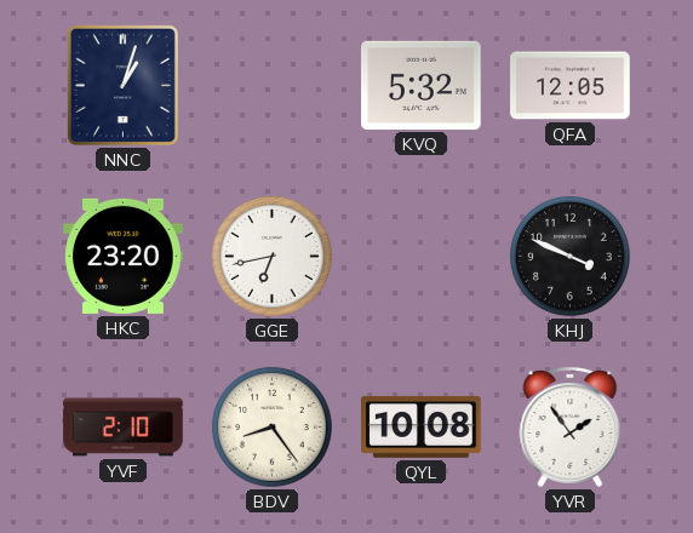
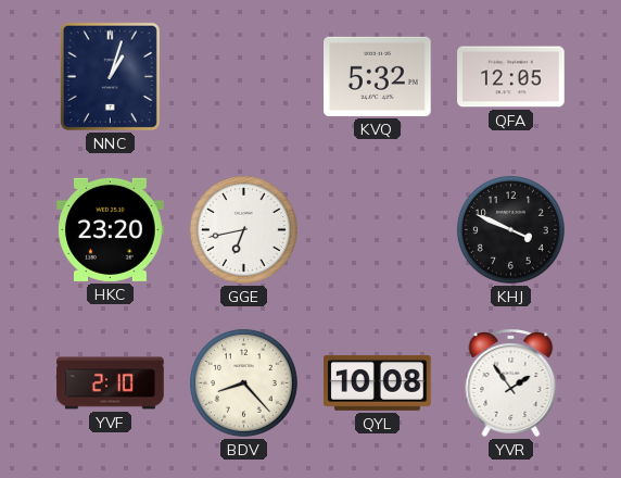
BDV: 8:24 -> 8:23 (243, 382)
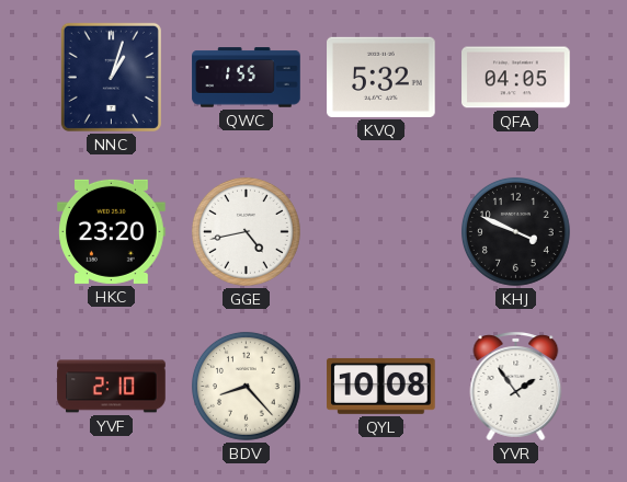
QWC: none -> 1:55 (247, 78)
QFA: 12:05 -> 04:05 (516, 78)
GGE: 6:43 -> 4:43 (246, 231)
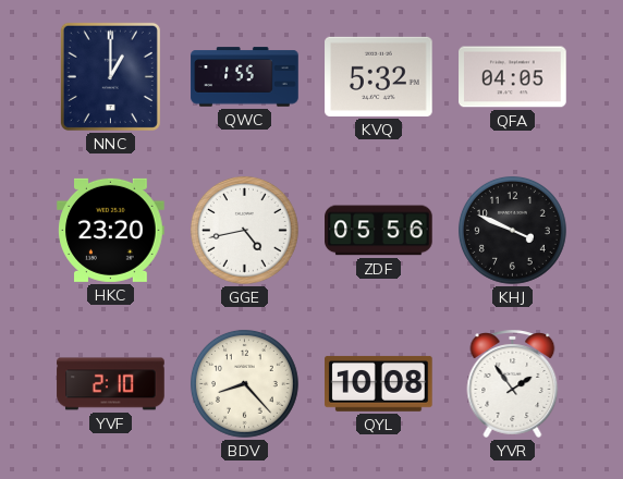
NNC: 1:03 -> 1:00 (110, 76)
ZDF: none -> 05:56 (379, 231)
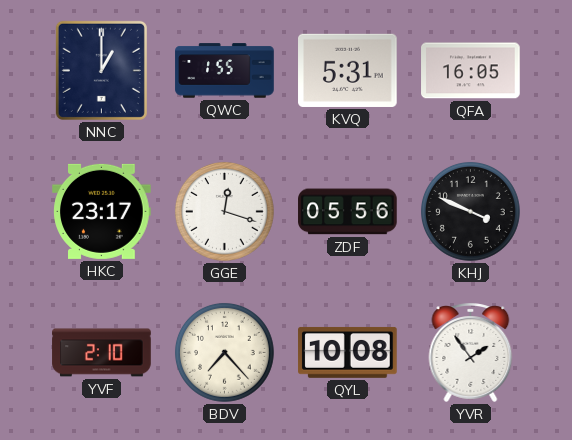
KVQ: 5:32 -> 5:31 (348, 70)
QFA: 04:05 -> 16:05 (471, 71)
HKC: 23:20 -> 23:17 (102, 211)
GGE: 4:43 -> 12:18 (224, 211)
BDV: 8:23 -> 7:23 (224, 352)
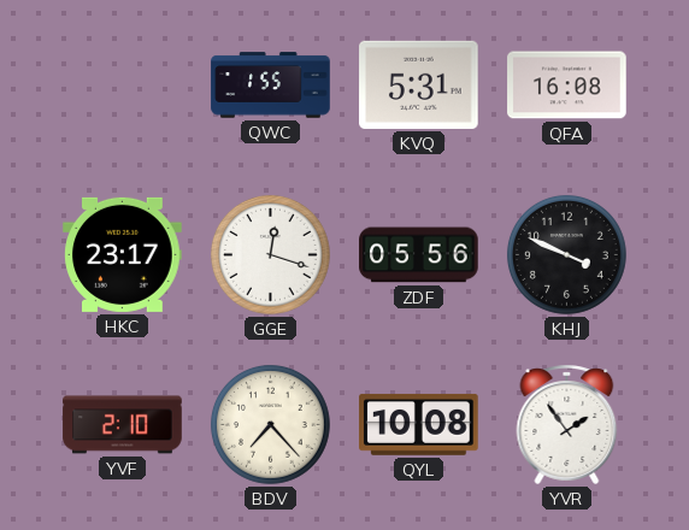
NNC: 1:00 -> none (101, 70)
QFA: 16:05 -> 16:08 (567, 86)
